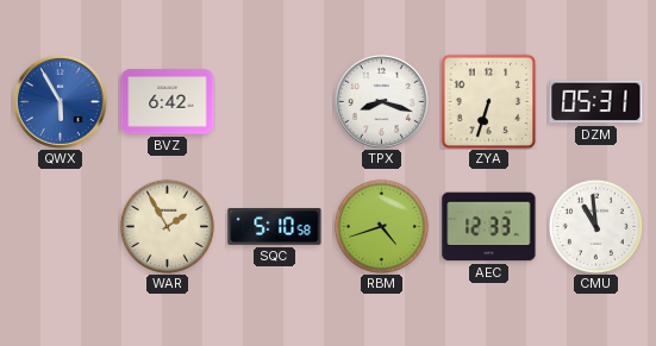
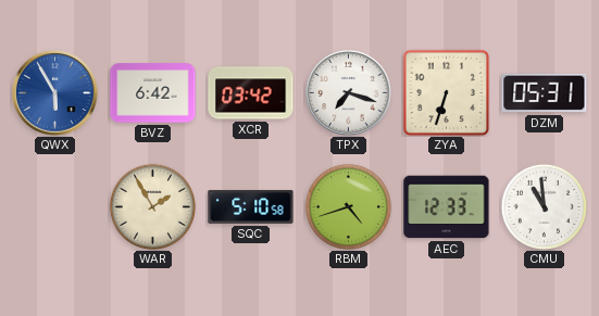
XCR: none -> 03:42 (251, 93)
TPX: 8:18 -> 7:18 (348, 92)
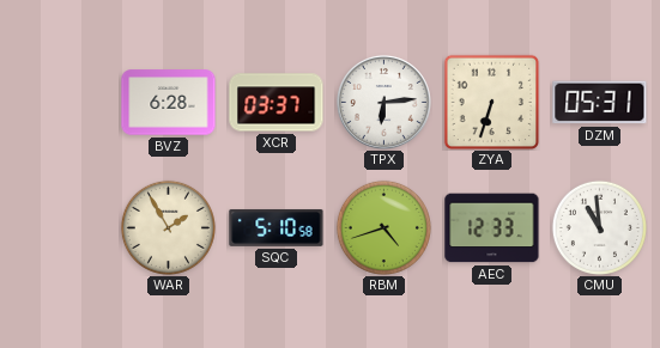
QWX: 5:55 -> none (54, 92)
BVZ: 6:42 -> 6:28 (169, 103)
XCR: 03:42 -> 03:37 (277, 103)
TPX: 7:18 -> 6:14 (383, 102)
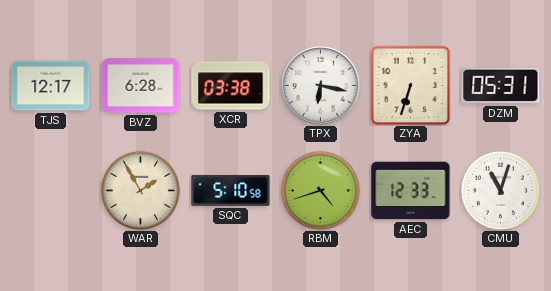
TJS: none -> 12:17 (51, 86)
XCR: 03:37 -> 03:38 (231, 86)
TPX: 6:14 -> 6:17 (320, 85)
CMU: 10:59 -> 11:03 (500, 190)
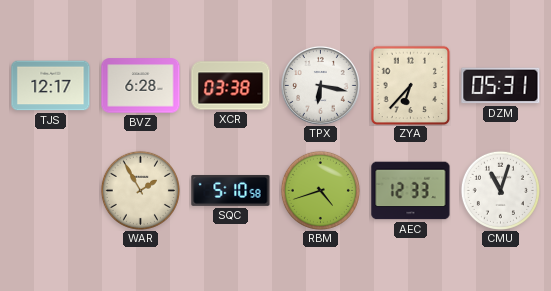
ZYA: 6:33 -> 6:37 (410, 85)
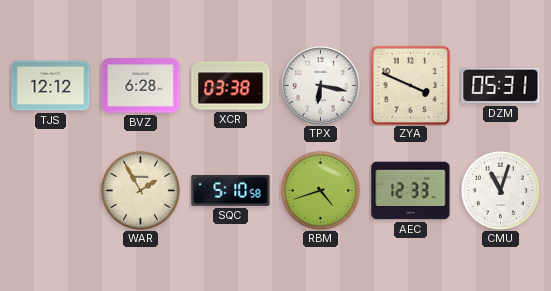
TJS: 12:17 -> 12:12 (51, 86)
ZYA: 6:37 -> 3:49 (410, 85)
